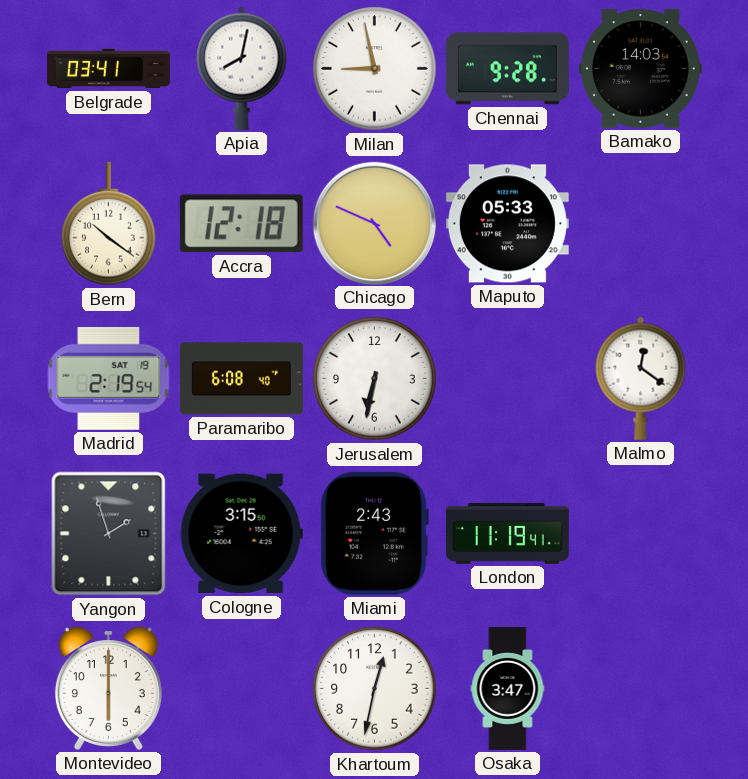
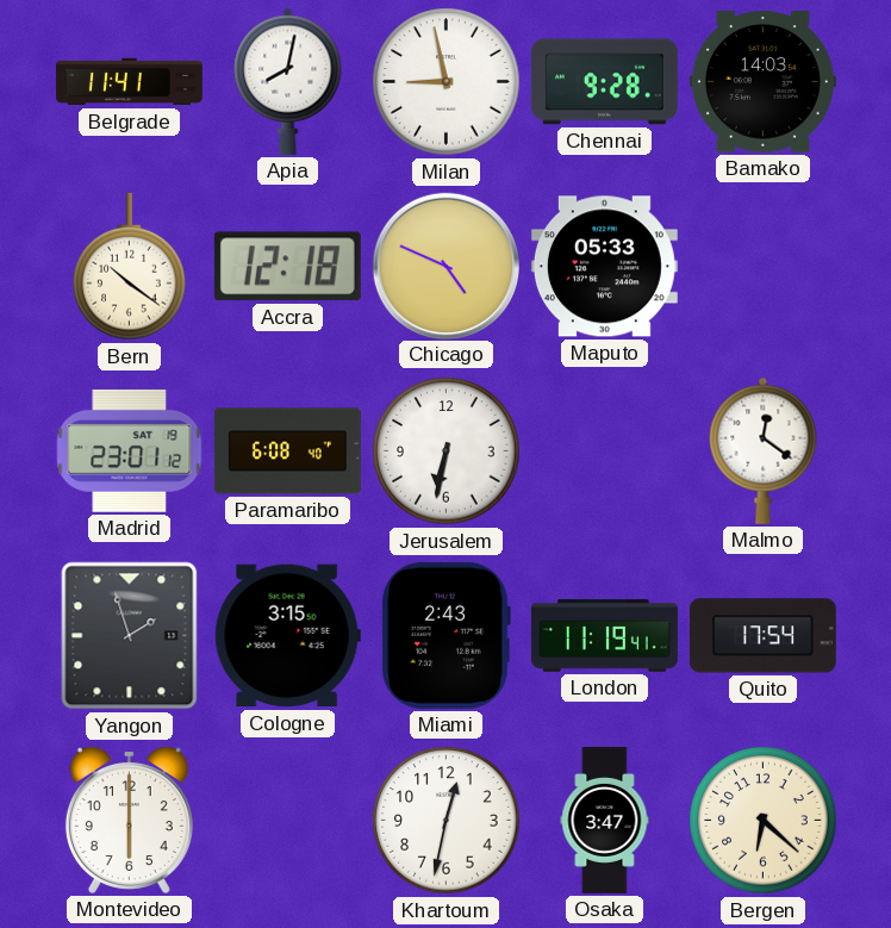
Belgrade: 03:41 -> 11:41 (130, 82)
Madrid: 2:19 -> 23:01 (130, 450)
Quito: none -> 17:54 (762, 636)
Bergen: none -> 6:22 (764, 821)
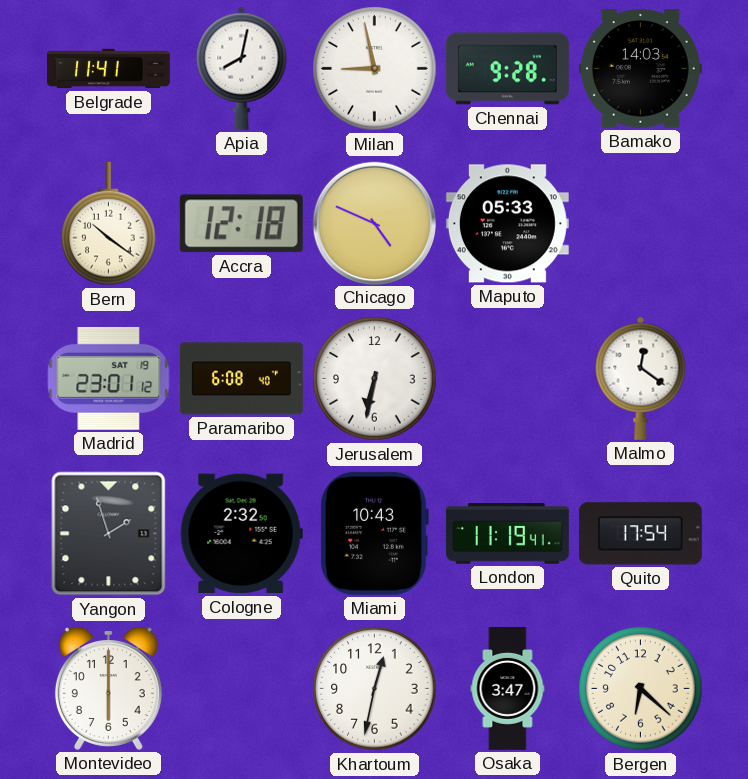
Cologne: 3:15 -> 2:32 (241, 534)
Miami: 2:43 -> 10:43 (374, 533)
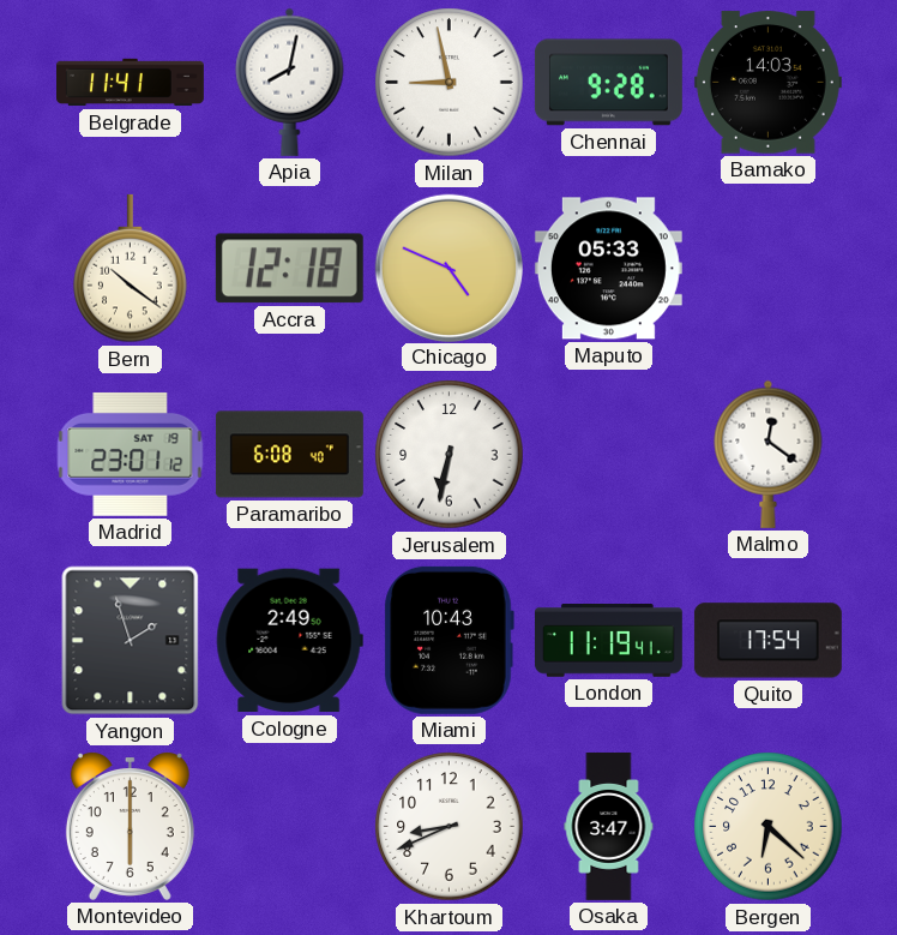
Cologne: 2:32 -> 2:49 (289, 641)
Khartoum: 12:32 -> 8:41 (450, 827)
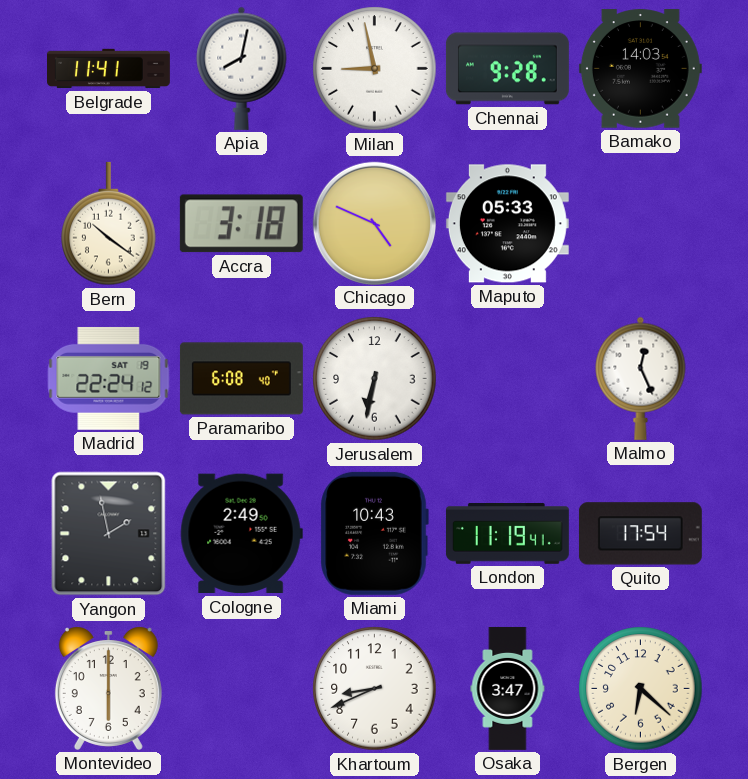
Accra: 12:18 -> 3:18 (241, 224)
Madrid: 23:01 -> 22:24 (109, 378)
Malmo: 12:21 -> 12:26 (641, 378)
Yangon: 1:57 -> 1:58 (109, 534)
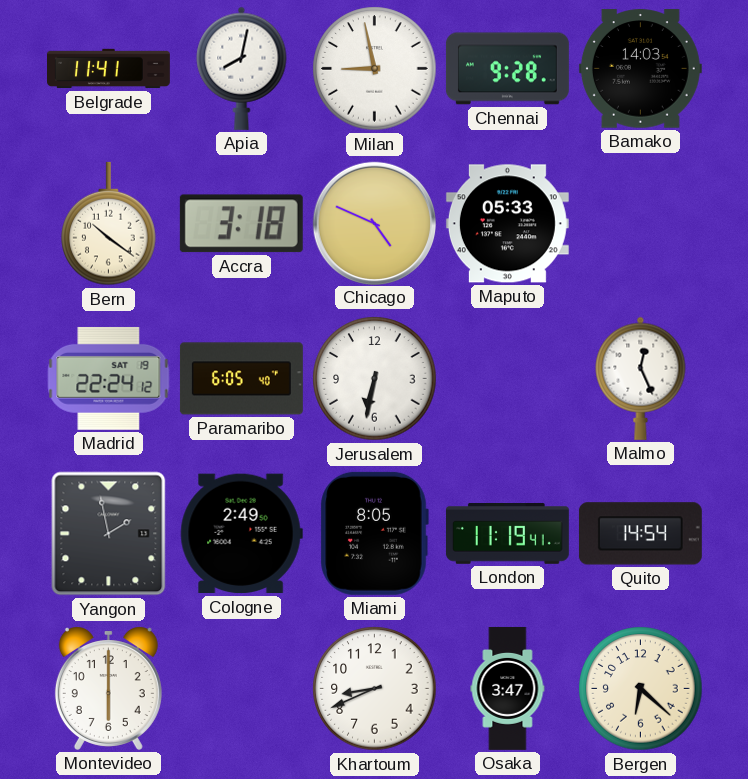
Paramaribo: 6:08 -> 6:05 (241, 379)
Miami: 10:43 -> 8:05 (374, 533)
Quito: 17:54 -> 14:54 (640, 534)
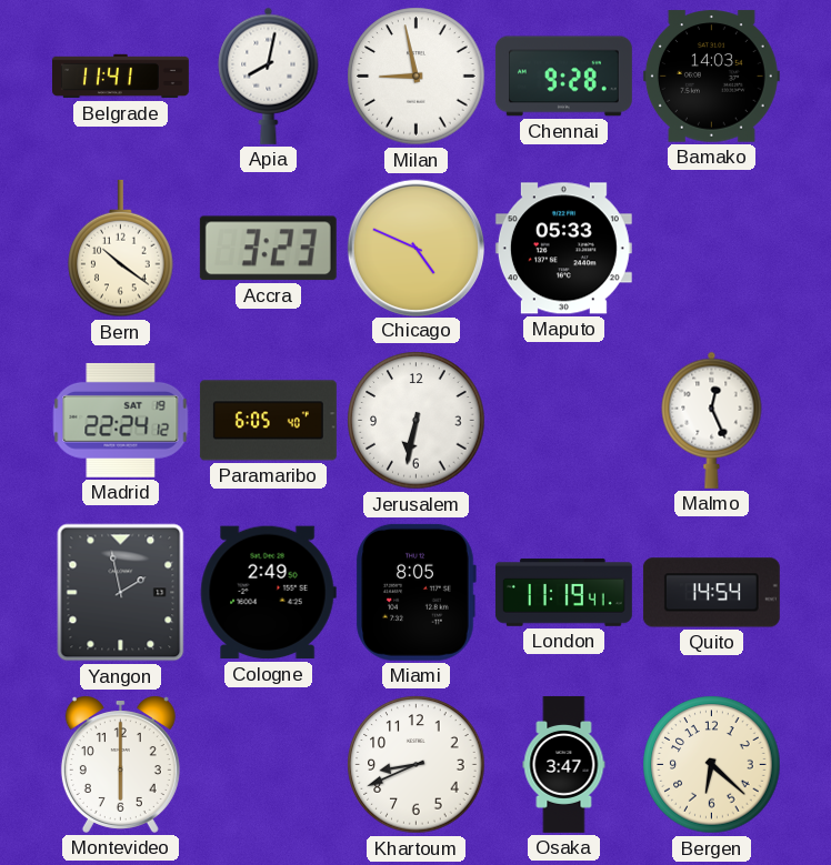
Accra: 3:18 -> 3:23 (268, 249)
